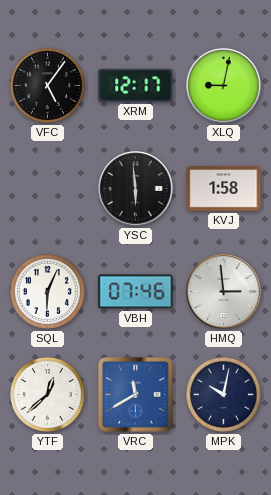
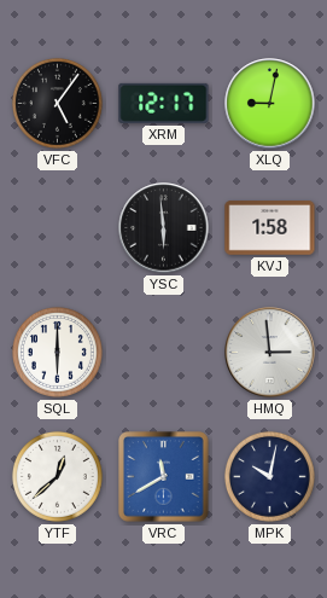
SQL: 6:04 -> 6:00 (57, 352)
VBH: 07:46 -> none (136, 292)
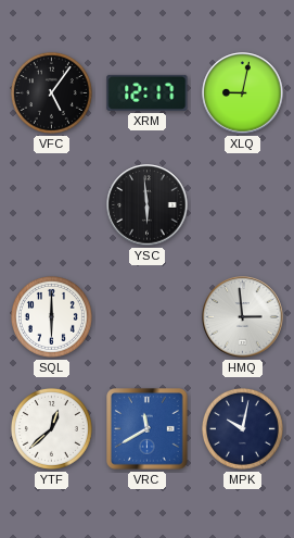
KVJ: 1:58 -> none (270, 228)
